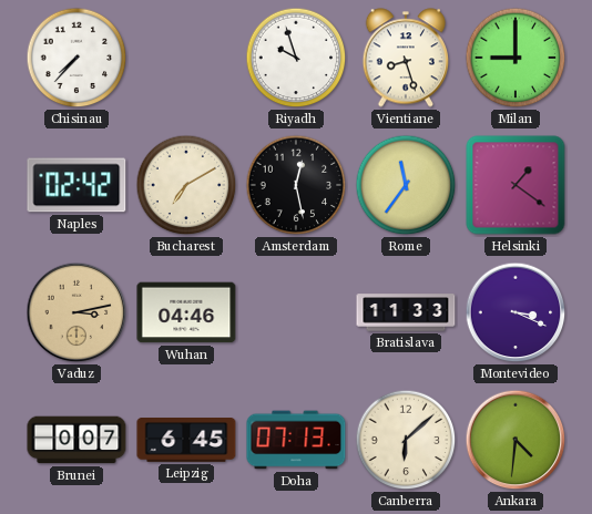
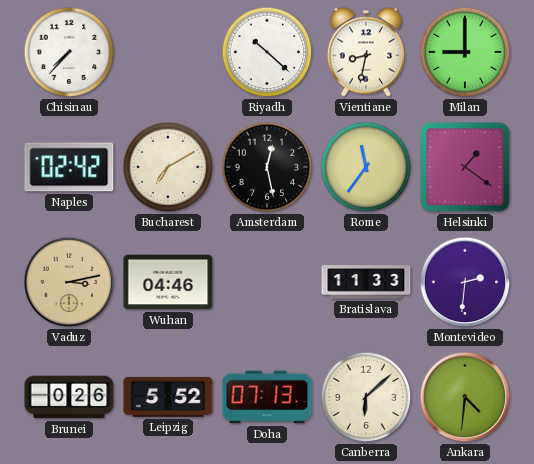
Riyadh: 9:57 -> 10:22 (267, 52)
Vientiane: 8:27 -> 8:32 (365, 52)
Montevideo: 3:19 -> 2:31 (465, 282)
Brunei: 0:07 -> 0:26 (69, 397)
Leipzig: 6:45 -> 5:52 (168, 398)
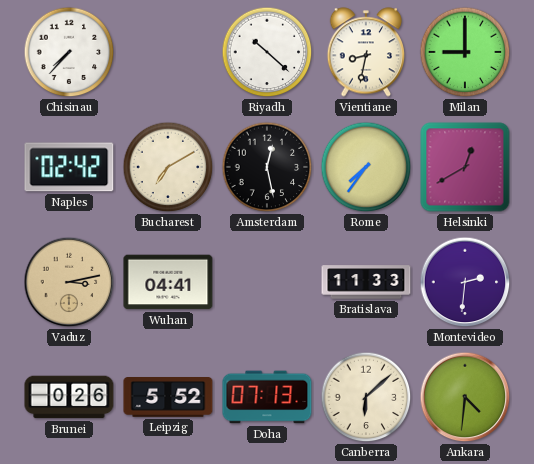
Rome: 11:36 -> 7:36 (366, 167)
Helsinki: 1:21 -> 12:40 (465, 167)
Wuhan: 04:46 -> 04:41 (168, 282)
